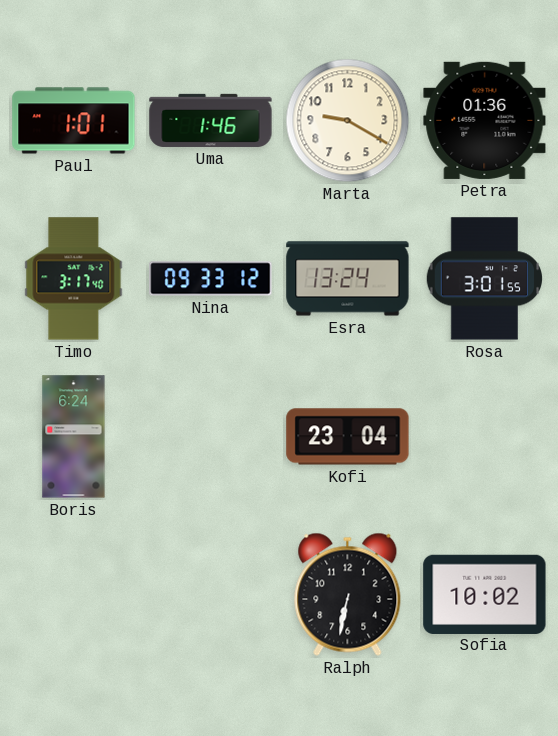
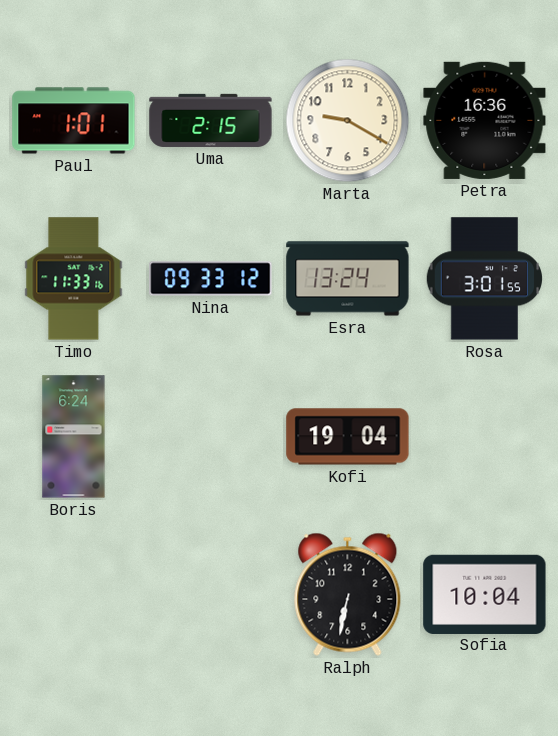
Uma: 1:46 -> 2:15 (211, 120)
Petra: 01:36 -> 16:36 (485, 120)
Timo: 3:17 -> 11:33 (74, 279)
Kofi: 23:04 -> 19:04 (348, 437)
Sofia: 10:02 -> 10:04 (485, 594)
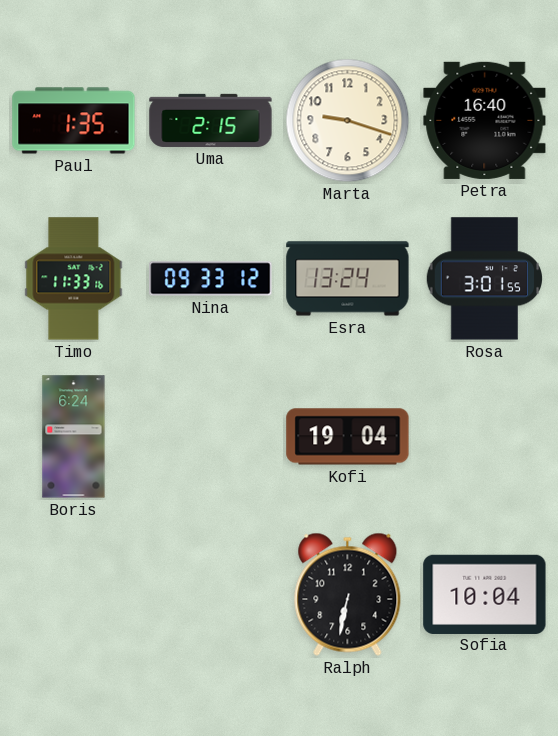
Paul: 1:01 -> 1:35 (74, 121)
Marta: 9:20 -> 9:18 (348, 121)
Petra: 16:36 -> 16:40 (485, 120)
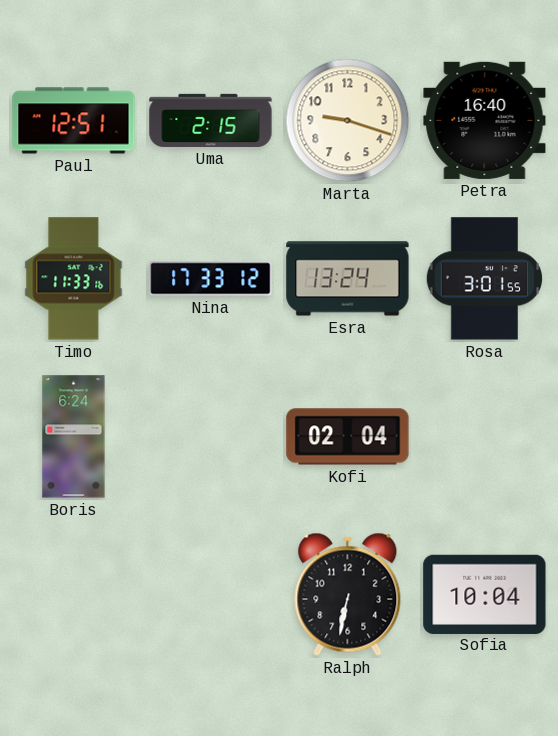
Paul: 1:35 -> 12:51 (74, 121)
Nina: 09:33 -> 17:33 (211, 279)
Kofi: 19:04 -> 02:04 (348, 437)
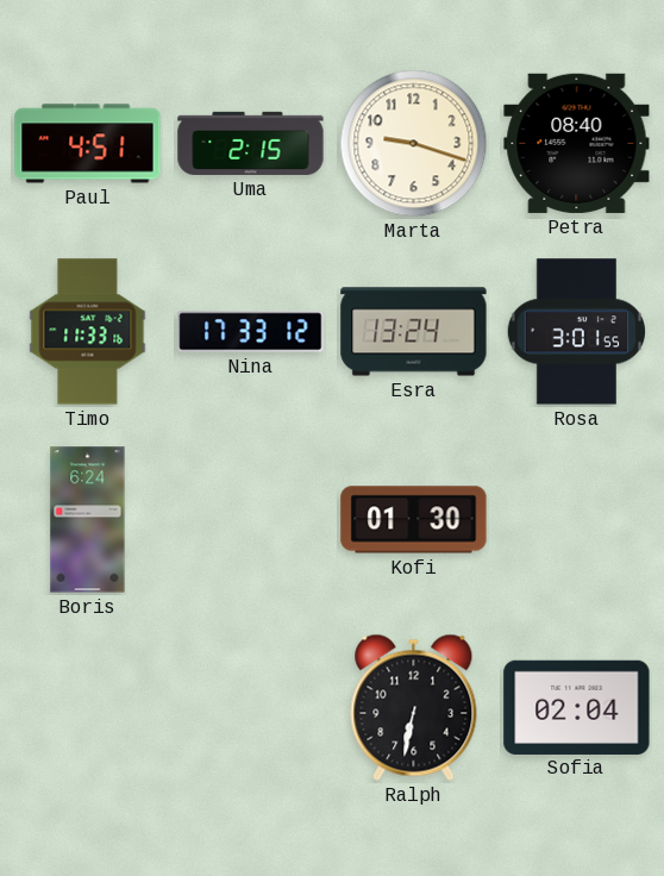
Paul: 12:51 -> 4:51 (88, 144)
Petra: 16:40 -> 08:40 (577, 143)
Kofi: 02:04 -> 01:30 (414, 520)
Sofia: 10:04 -> 02:04 (577, 707)
